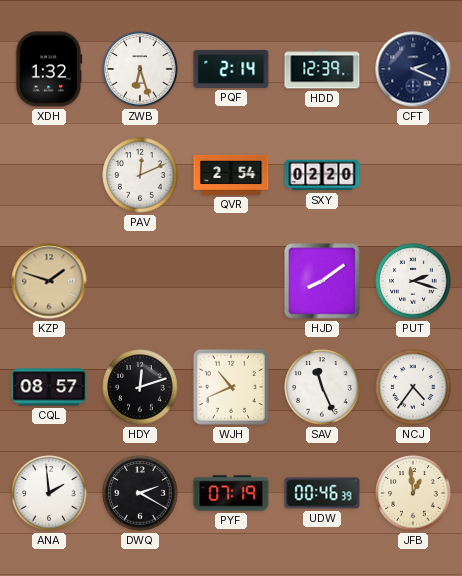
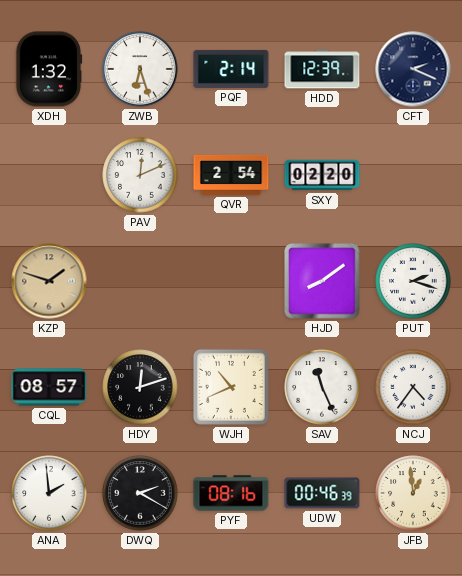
PYF: 07:19 -> 08:16 (231, 493)
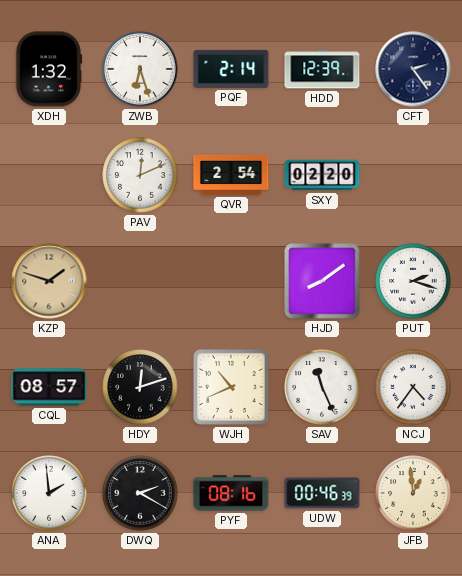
CFT: 2:19 -> 2:24 (413, 69)
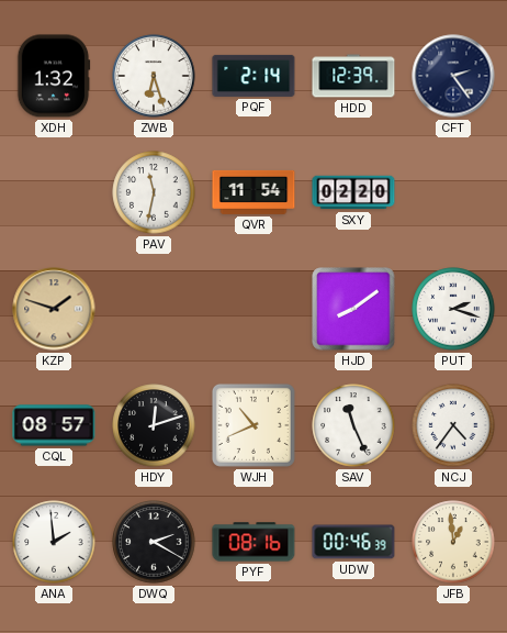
PAV: 12:11 -> 11:32 (154, 192)
QVR: 2:54 -> 11:54 (253, 192)
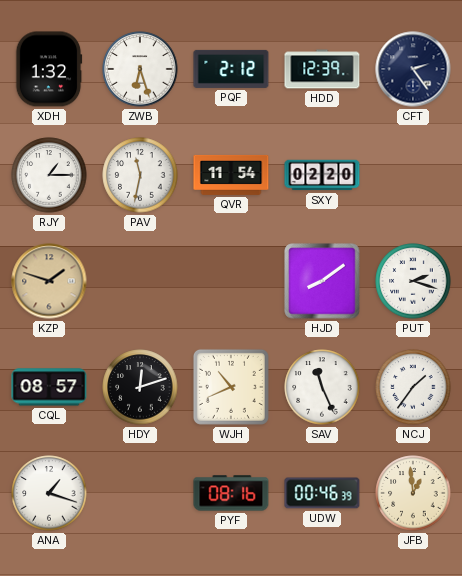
PQF: 2:14 -> 2:12 (231, 69)
RJY: none -> 1:15 (49, 175)
NCJ: 4:36 -> 1:36 (413, 387)
ANA: 1:59 -> 1:18 (49, 493)
DWQ: 2:20 -> none (154, 542)
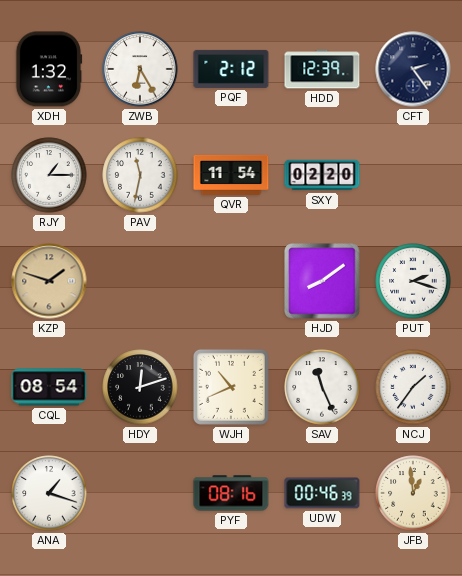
ZWB: 6:27 -> 6:25 (140, 69)
CQL: 08:57 -> 08:54 (49, 387)
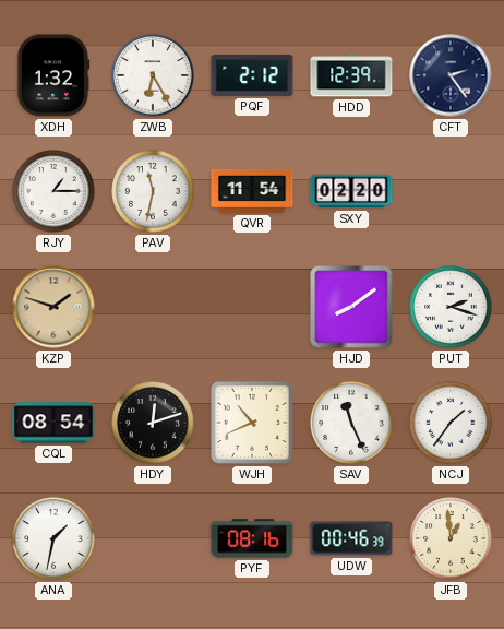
ANA: 1:18 -> 1:32 (53, 538)
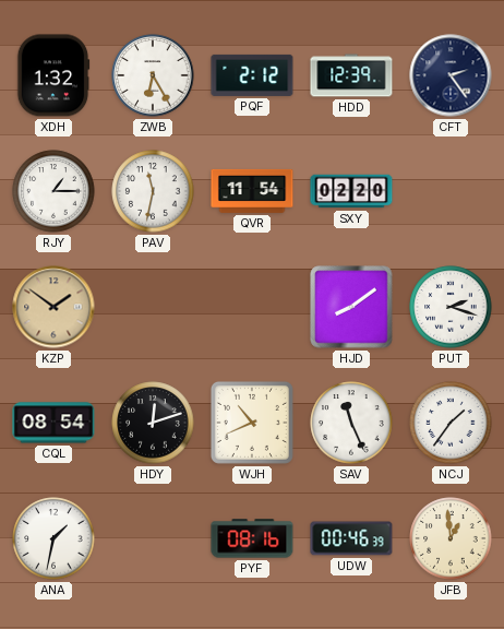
KZP: 1:48 -> 1:51 (53, 307)
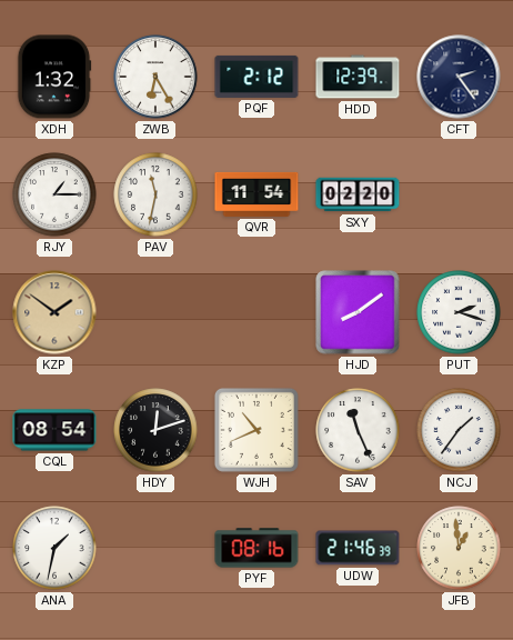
UDW: 00:46 -> 21:46 (358, 548)
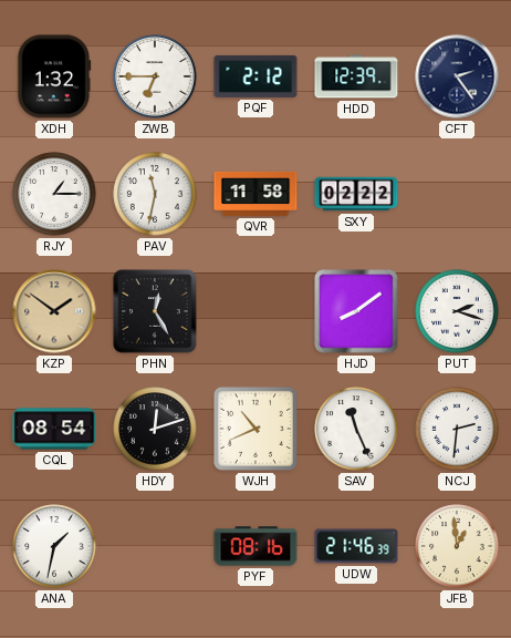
ZWB: 6:25 -> 6:45 (155, 76)
QVR: 11:54 -> 11:58 (255, 194)
SXY: 02:20 -> 02:22 (356, 194)
PHN: none -> 12:25 (155, 311)
NCJ: 1:36 -> 2:31 (457, 429)
